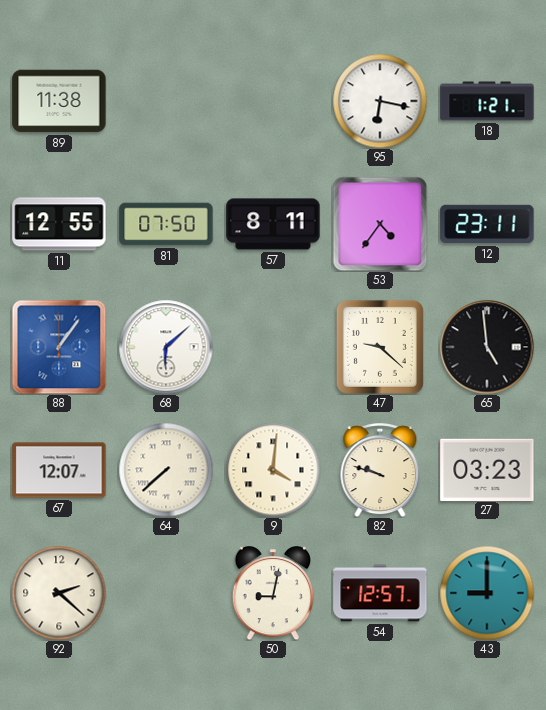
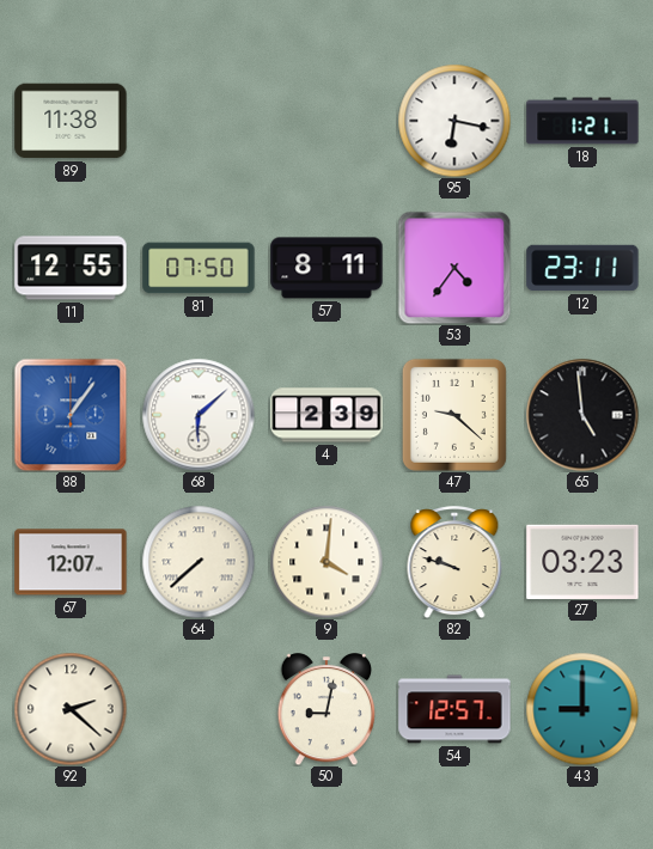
4: none -> 2:39 (326, 415)
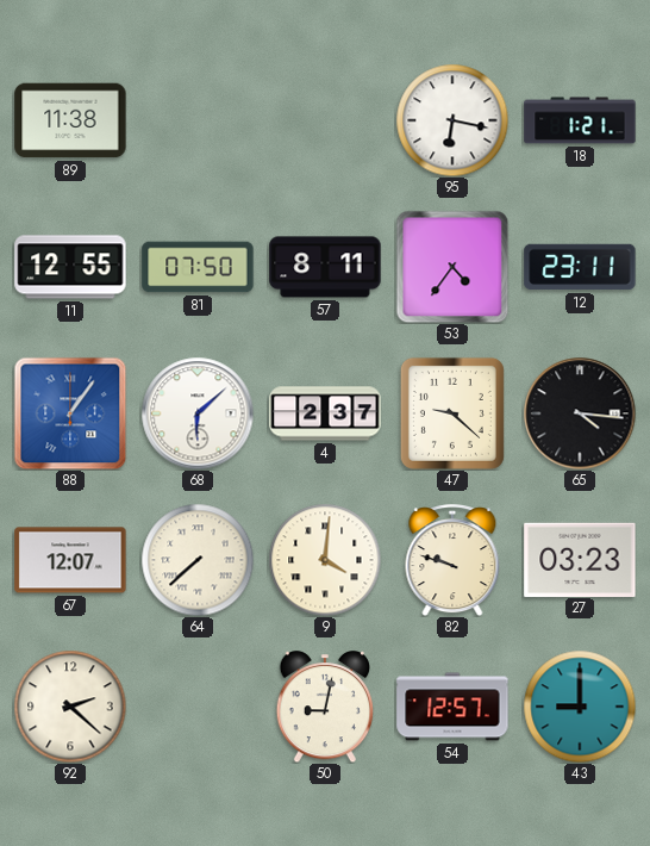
4: 2:39 -> 2:37 (325, 413)
65: 4:59 -> 4:16 (580, 413)
